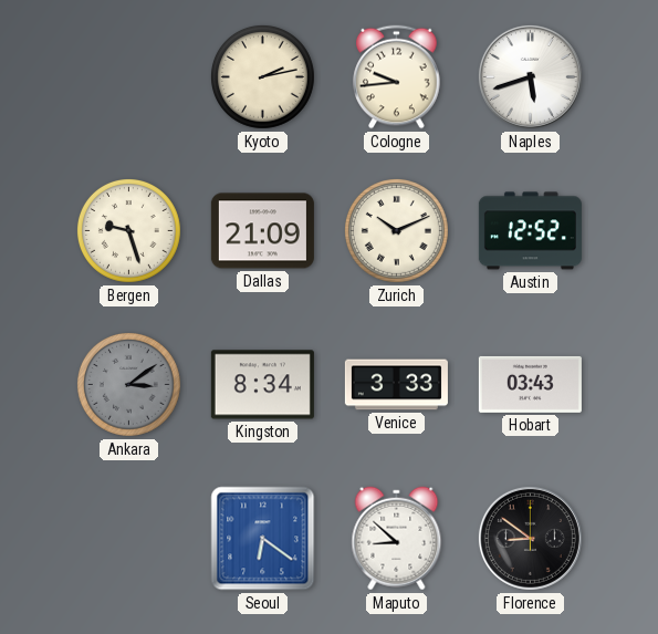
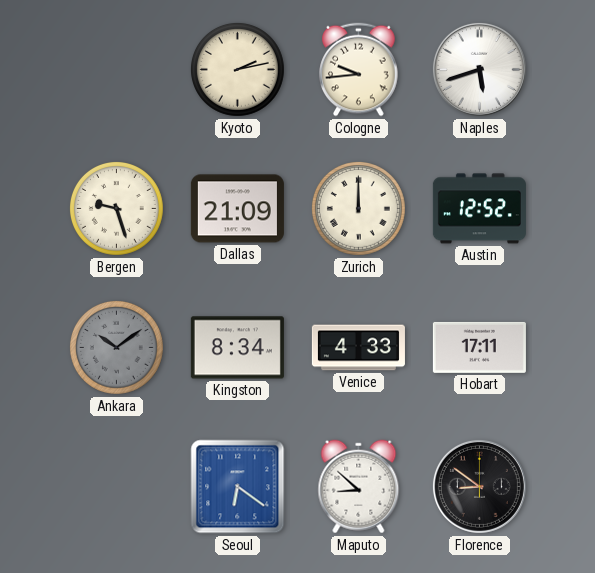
Zurich: 10:11 -> 12:00 (358, 208)
Ankara: 3:09 -> 10:09 (116, 347)
Venice: 3:33 -> 4:33 (358, 348)
Hobart: 03:43 -> 17:11 (479, 347)
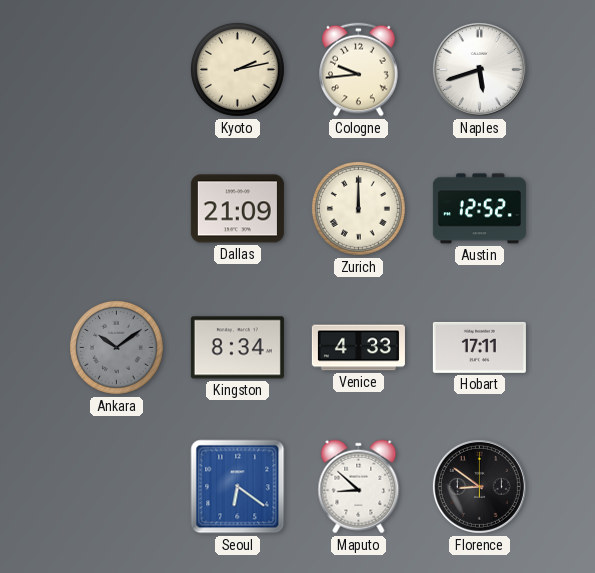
Bergen: 9:27 -> none (116, 208)
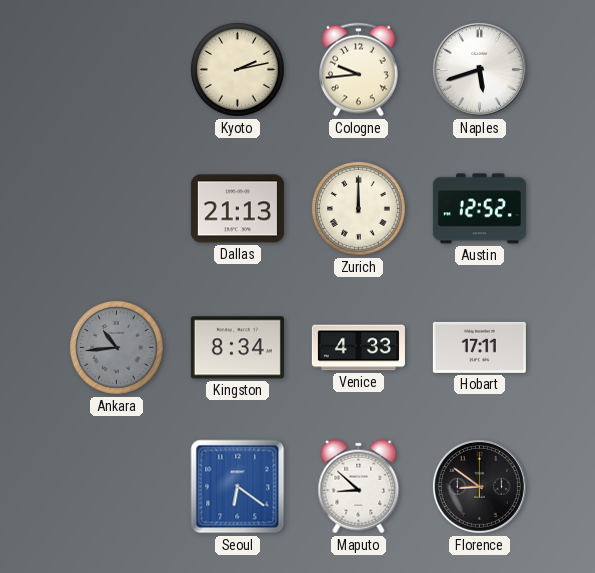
Dallas: 21:09 -> 21:13 (237, 209)
Ankara: 10:09 -> 10:44 (116, 347)
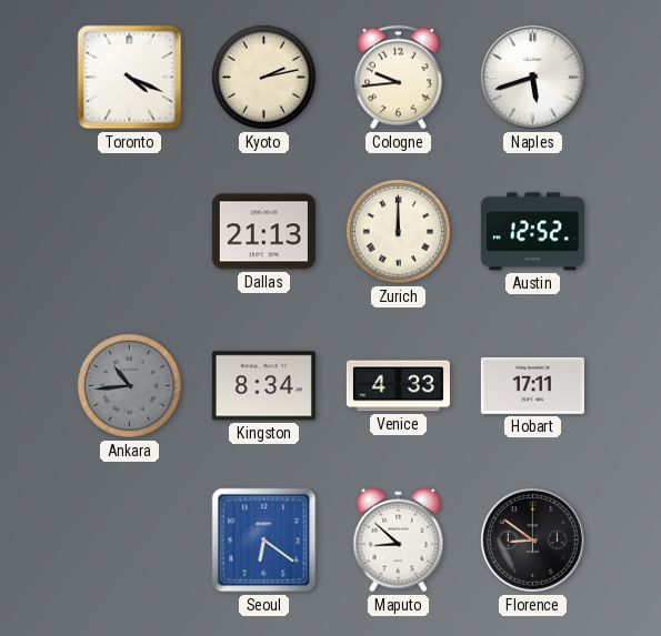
Toronto: none -> 4:19 (130, 78)
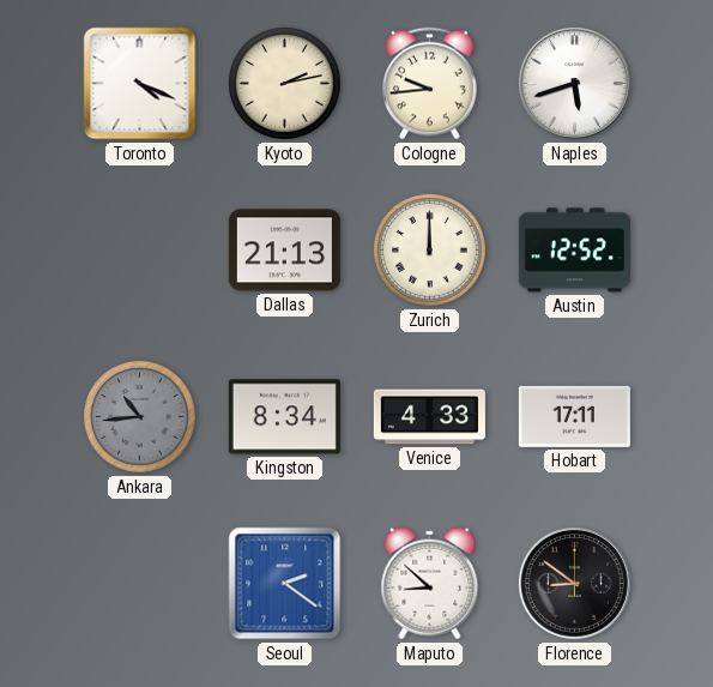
Seoul: 6:21 -> 2:21 (285, 584)
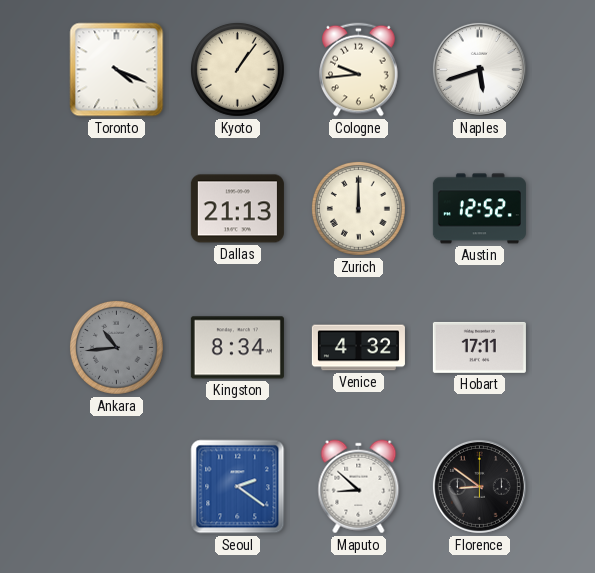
Kyoto: 2:13 -> 1:06 (237, 69)
Venice: 4:33 -> 4:32 (358, 348)
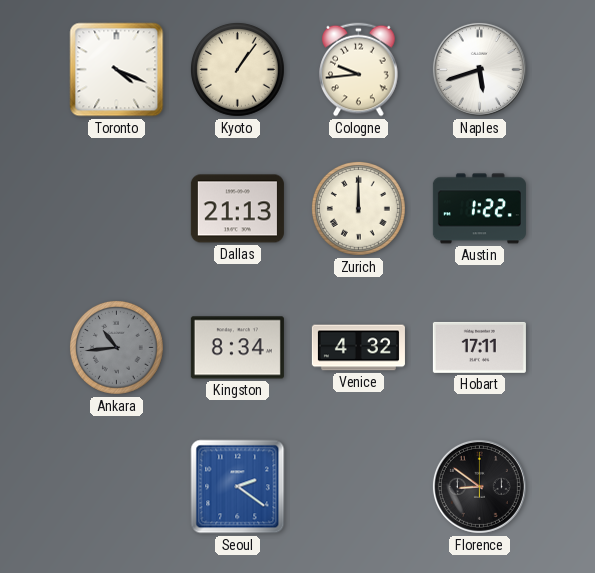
Austin: 12:52 -> 1:22 (479, 209)
Maputo: 8:52 -> none (359, 487)
